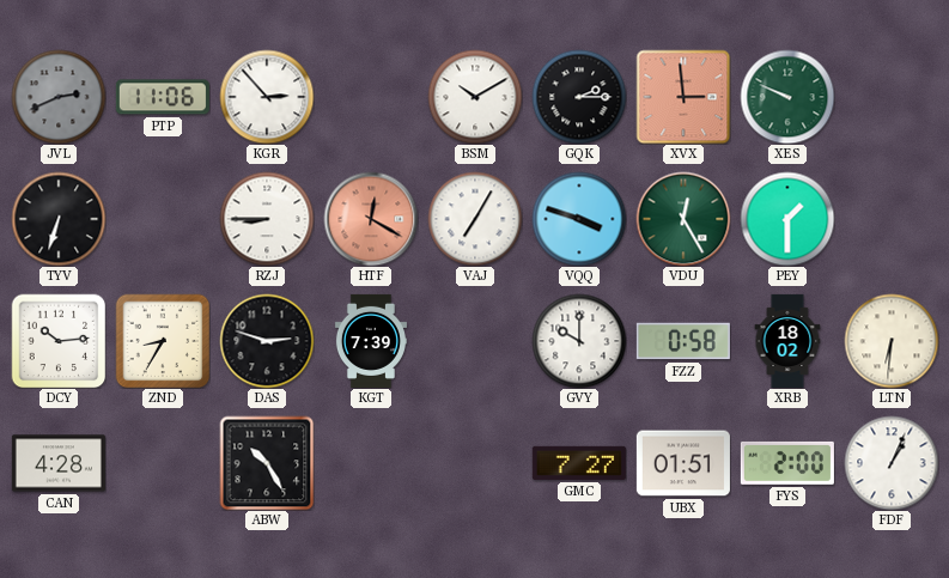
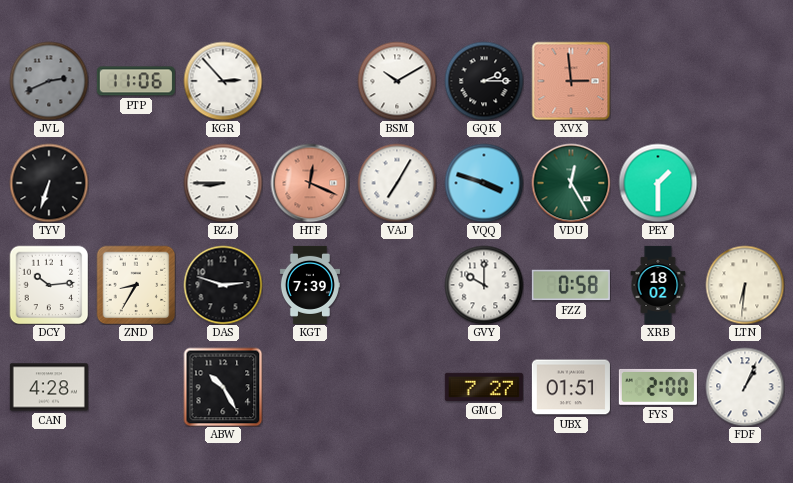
XES: 9:49 -> none (787, 97)
HTF: 12:20 -> 12:19 (310, 183)
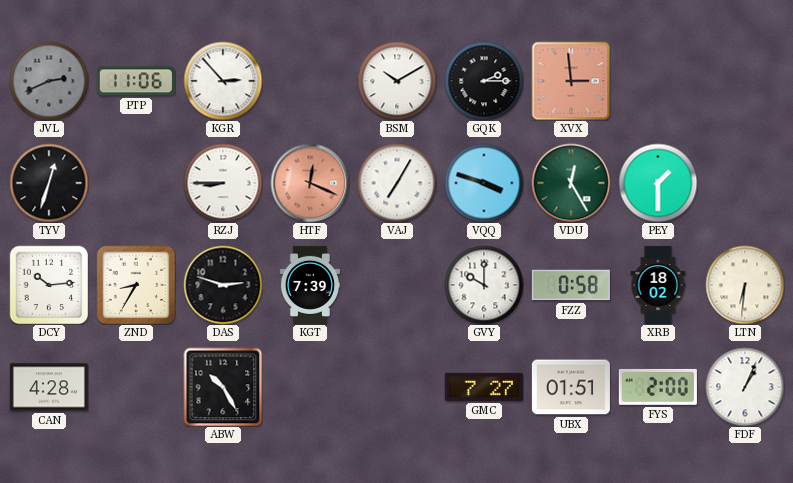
TYV: 6:33 -> 12:33 (49, 183)
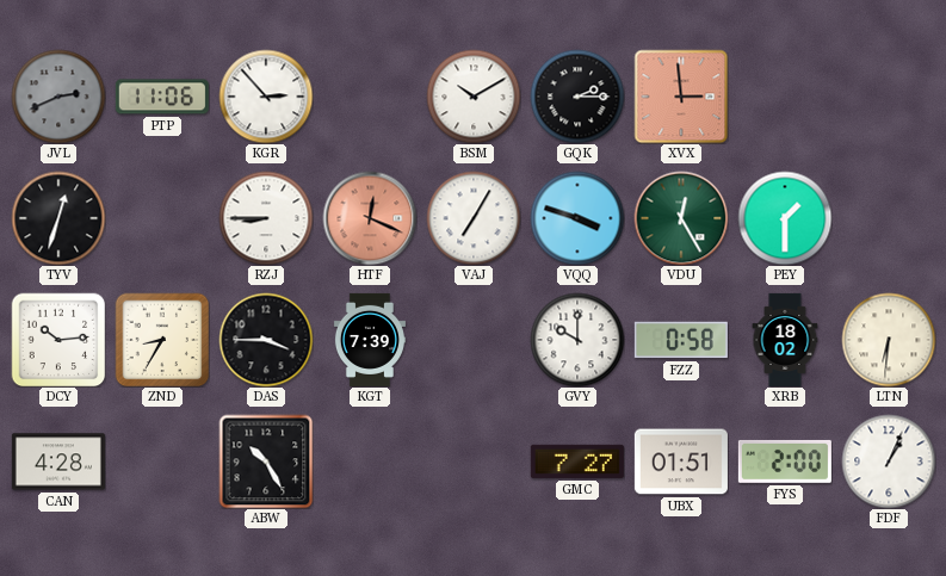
DAS: 2:48 -> 3:45 (266, 340)
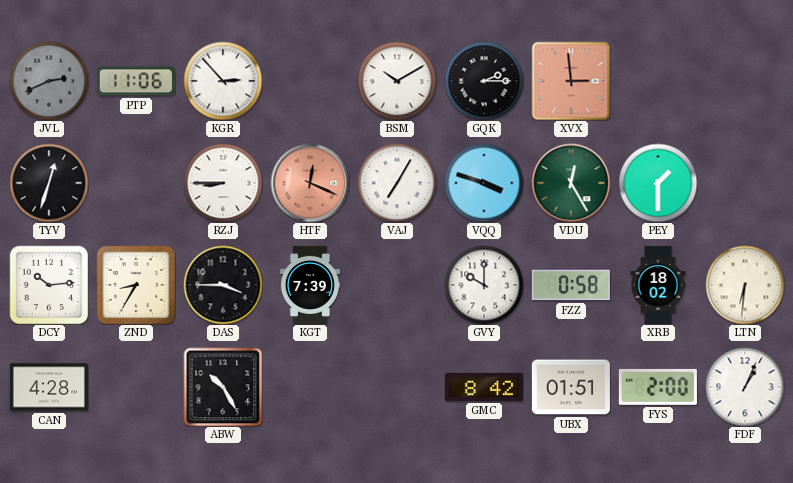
GMC: 7:27 -> 8:42 (484, 387)
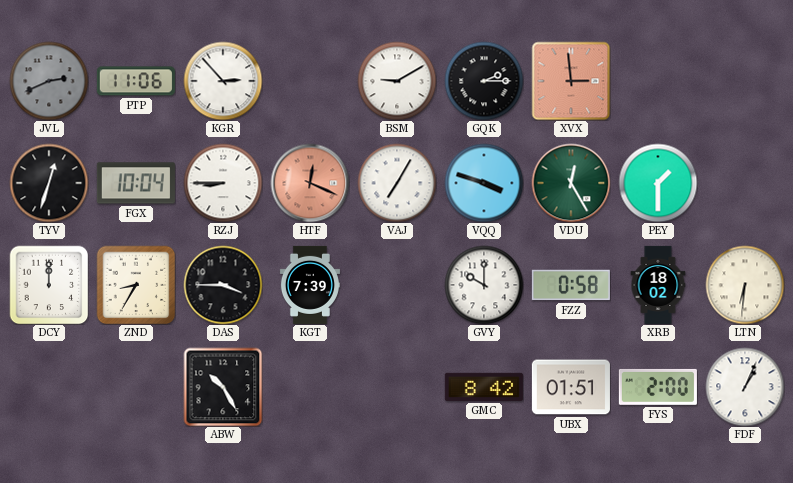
BSM: 10:10 -> 9:10 (397, 81)
FGX: none -> 10:04 (136, 183)
DCY: 10:14 -> 12:00 (49, 285)
CAN: 4:28 -> none (49, 387)
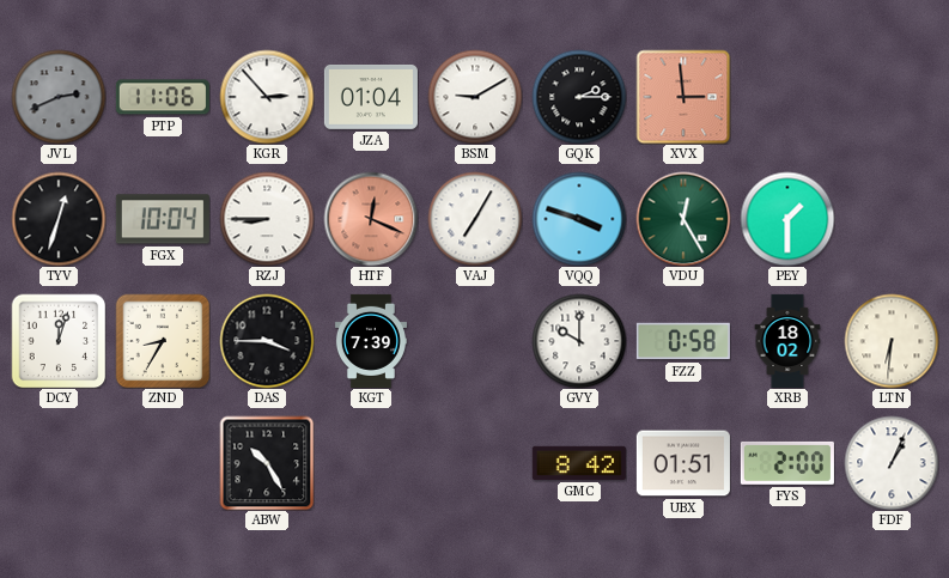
JZA: none -> 01:04 (371, 98)
DCY: 12:00 -> 12:03 (59, 341)
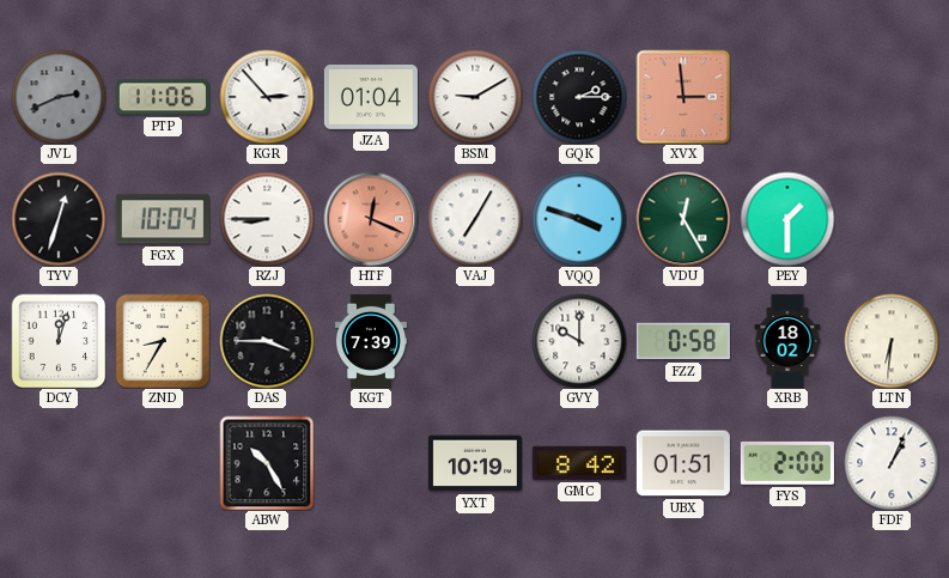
YXT: none -> 10:19 (475, 463)
